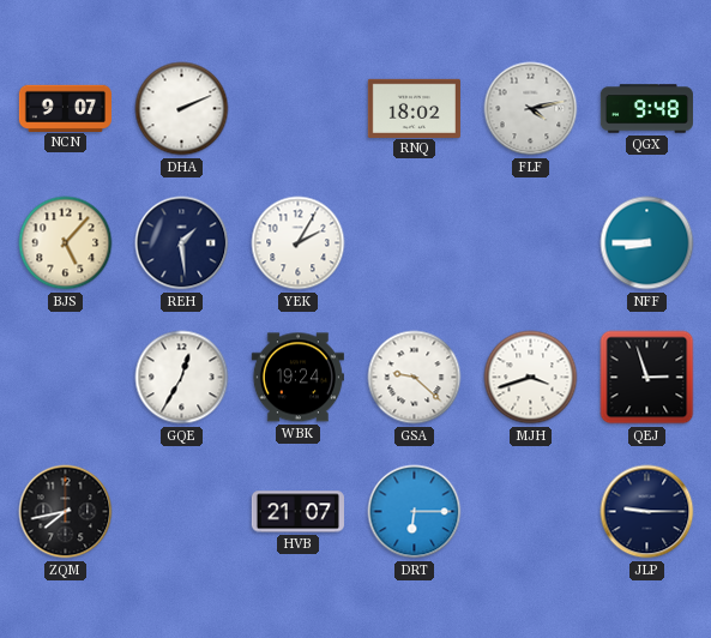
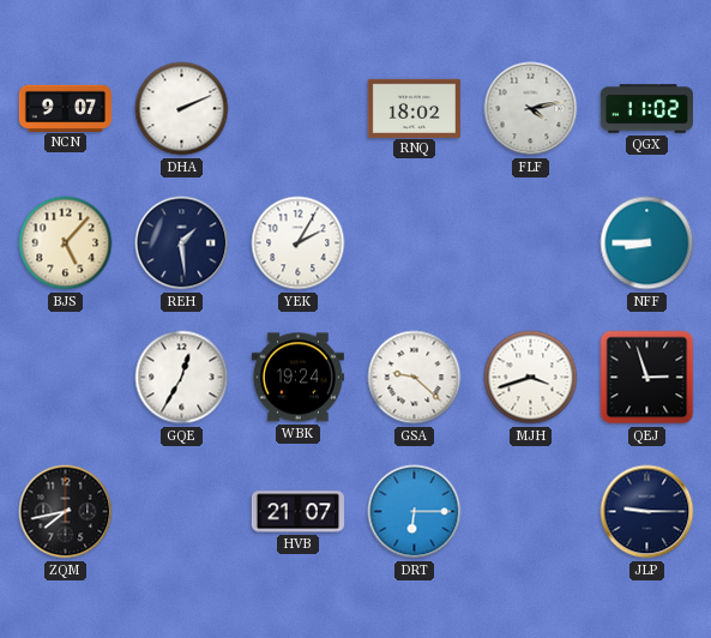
QGX: 9:48 -> 11:02 (646, 109)
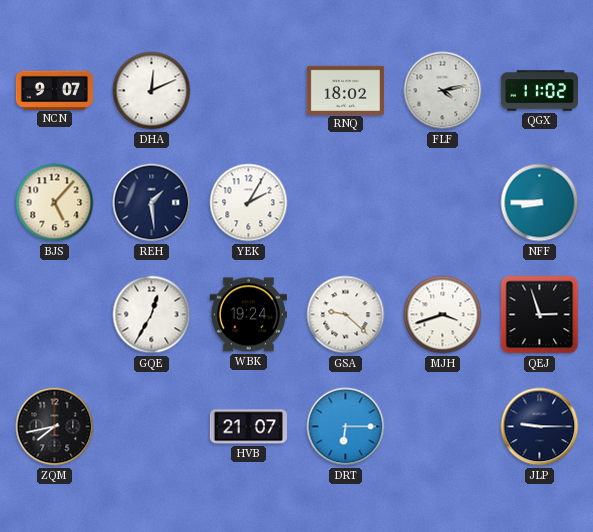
DHA: 2:11 -> 12:11 (152, 91)
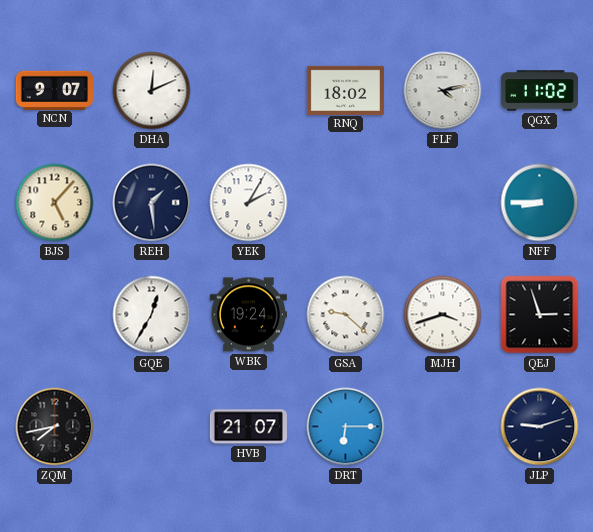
JLP: 9:15 -> 9:12 (540, 427)
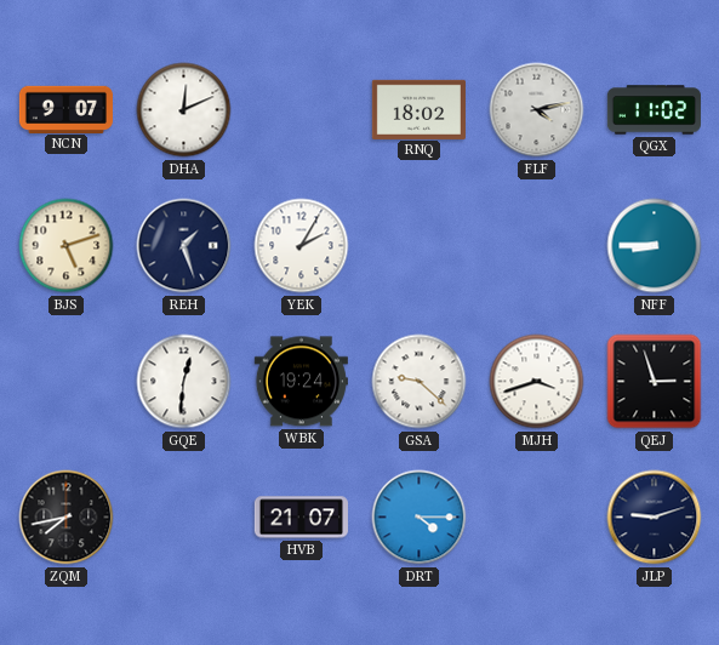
BJS: 5:07 -> 5:12 (67, 246)
REH: 1:29 -> 1:27 (184, 246)
GQE: 12:35 -> 12:31 (184, 382)
DRT: 6:15 -> 4:15 (420, 518)
